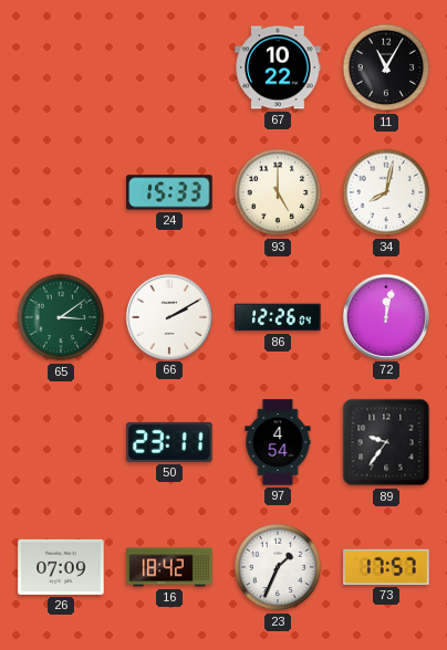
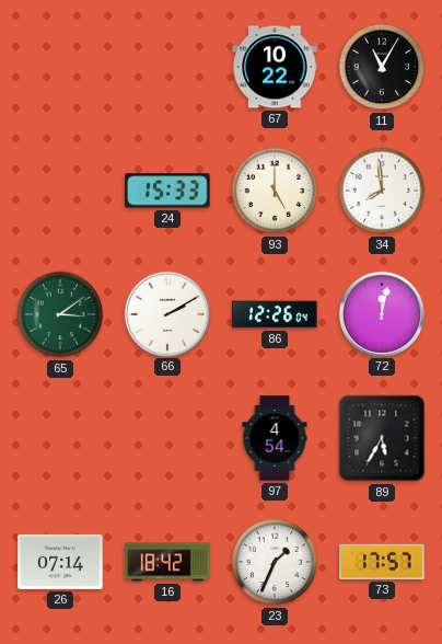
34: 8:02 -> 7:59 (382, 191)
50: 23:11 -> none (169, 442)
89: 9:36 -> 5:35 (382, 438)
26: 07:09 -> 07:14 (60, 562)
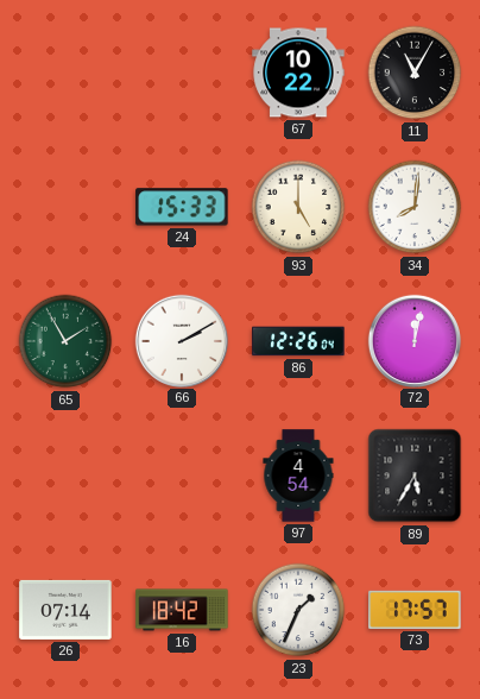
34: 7:59 -> 8:01 (415, 207)
65: 3:09 -> 1:55 (65, 341)
